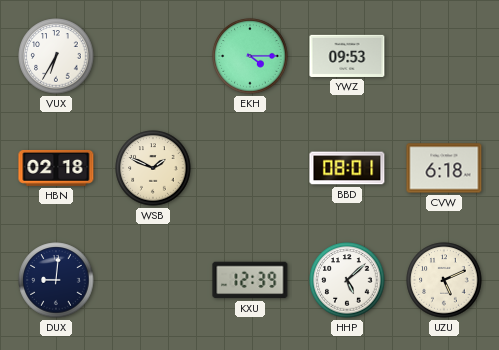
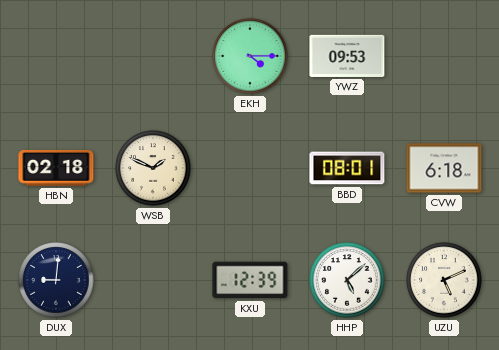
VUX: 6:35 -> none (56, 56)
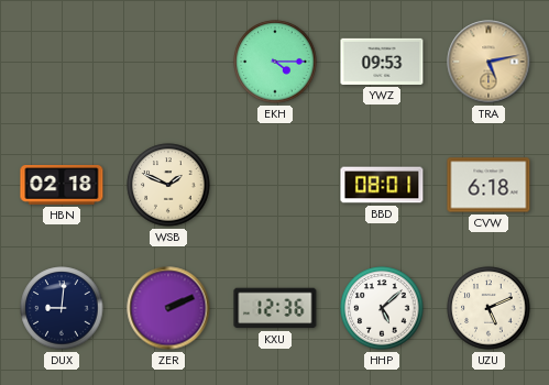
TRA: none -> 5:13 (488, 62)
ZER: none -> 2:11 (168, 308)
KXU: 12:39 -> 12:36 (275, 308)
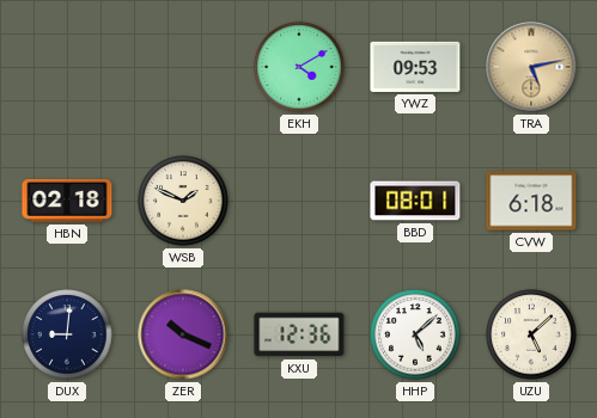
EKH: 4:15 -> 4:10 (299, 67)
ZER: 2:11 -> 10:19 (183, 334)
UZU: 5:11 -> 5:08 (531, 334)
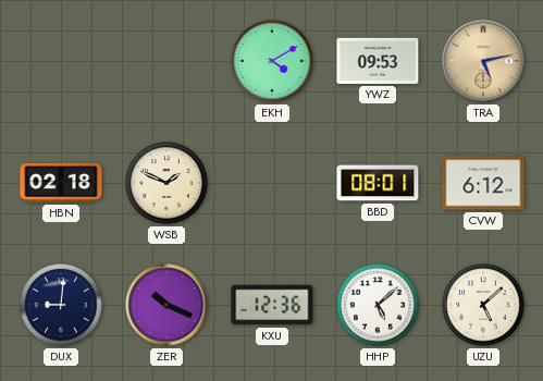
CVW: 6:18 -> 6:12 (483, 183)
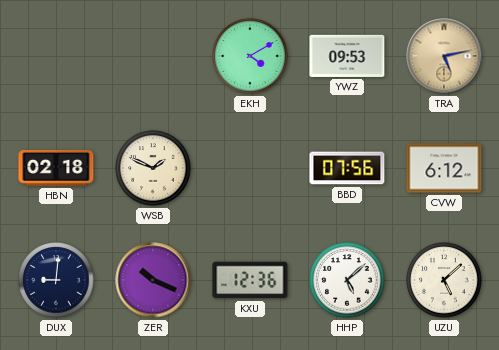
BBD: 08:01 -> 07:56 (347, 168)
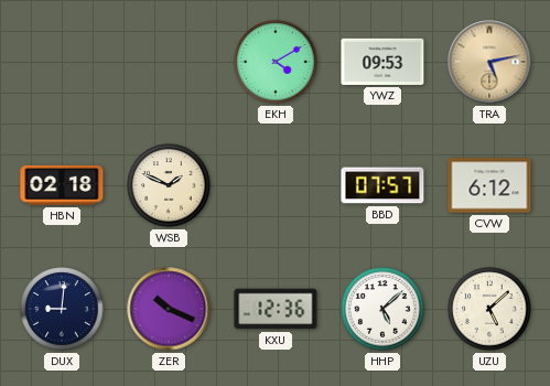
BBD: 07:56 -> 07:57 (382, 185)
